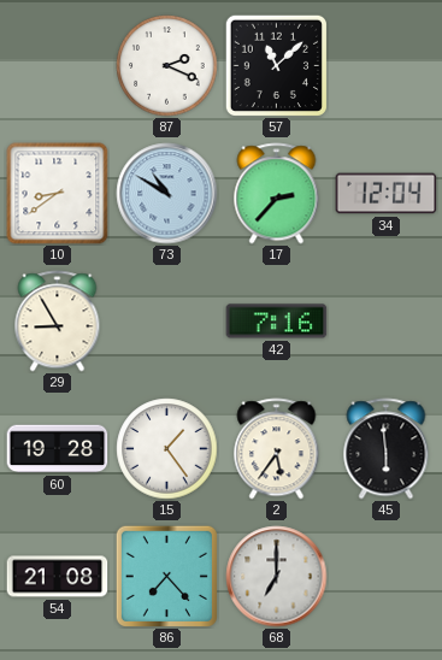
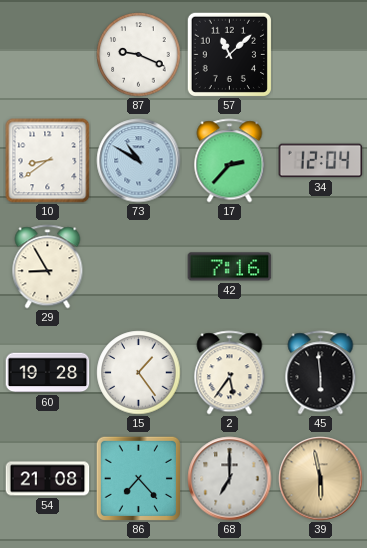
87: 2:19 -> 9:19 (139, 55)
39: none -> 5:58 (321, 479)
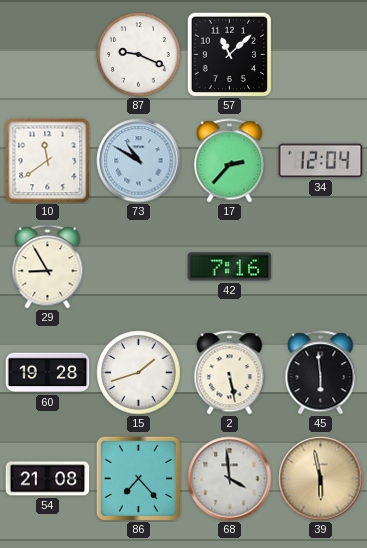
10: 8:39 -> 11:39 (48, 161)
15: 1:24 -> 1:42 (139, 373)
2: 5:36 -> 5:28 (230, 373)
68: 7:00 -> 3:59 (230, 479)
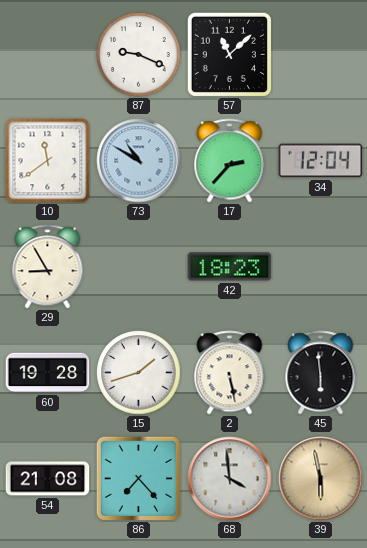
42: 7:16 -> 18:23 (230, 267)
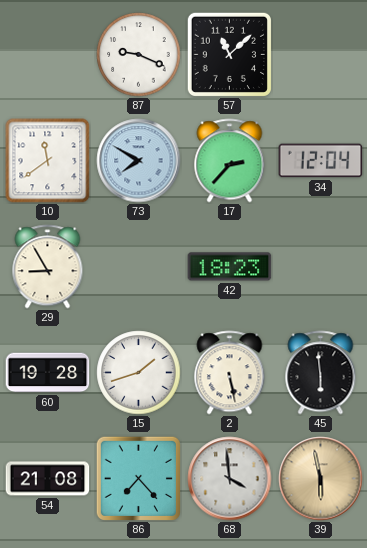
73: 10:50 -> 7:50 (139, 161)
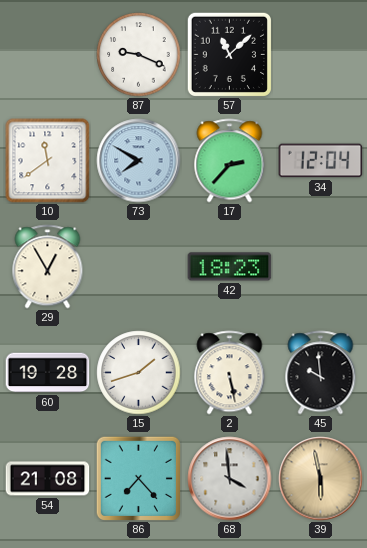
29: 8:55 -> 12:55 (48, 267)
45: 5:59 -> 9:59 (321, 373)
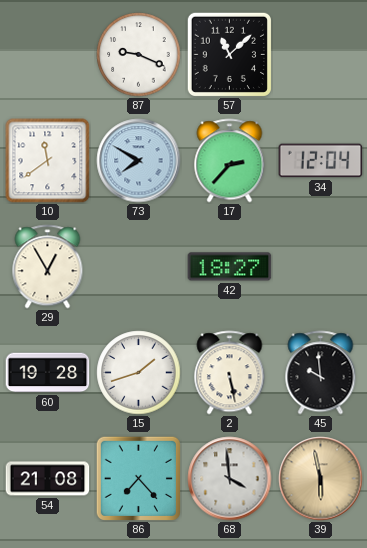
42: 18:23 -> 18:27 (230, 267)
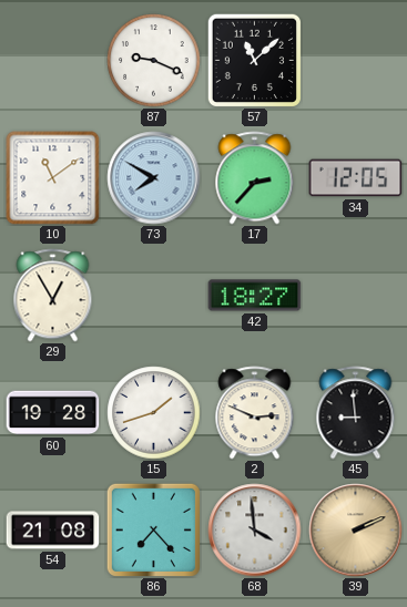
10: 11:39 -> 11:09 (53, 178)
34: 12:04 -> 12:05 (356, 178)
2: 5:28 -> 2:49 (255, 413)
45: 9:59 -> 8:59 (356, 413)
39: 5:58 -> 2:11 (356, 531)
